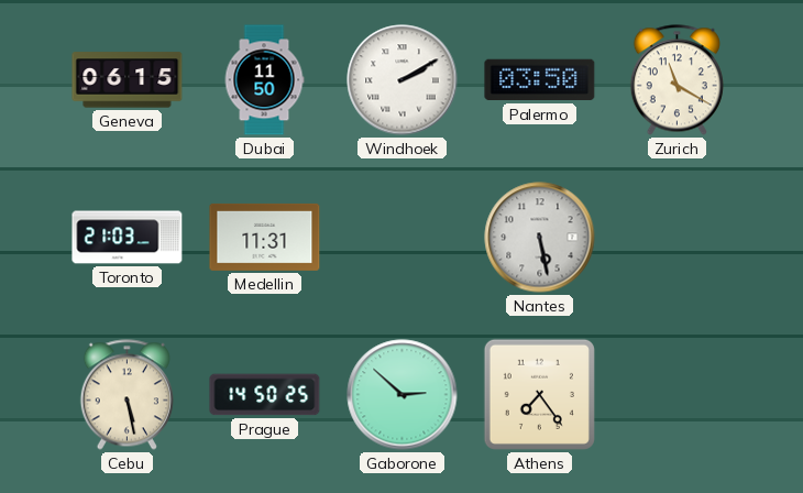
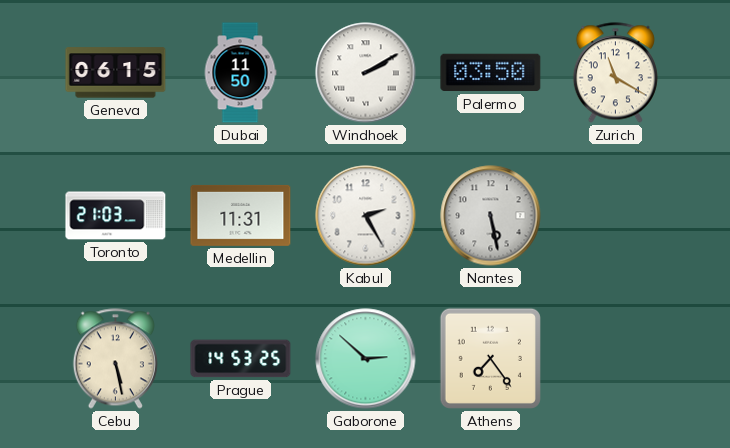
Kabul: none -> 2:25 (366, 216)
Prague: 14:50 -> 14:53 (241, 359)
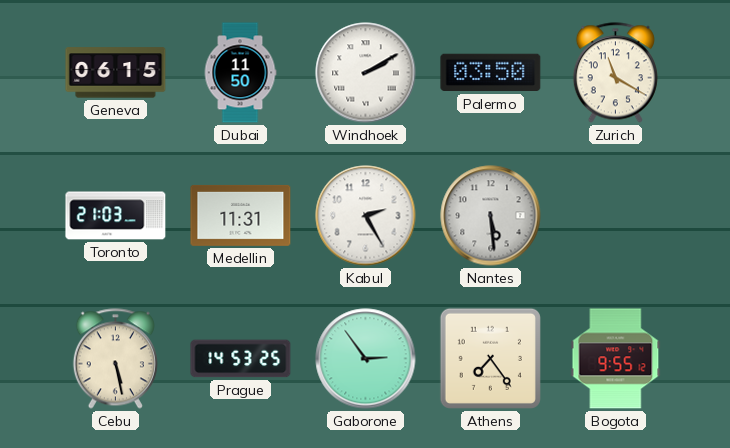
Nantes: 5:28 -> 5:29 (491, 216)
Gaborone: 2:52 -> 2:54 (366, 359)
Bogota: none -> 9:55 (616, 359)
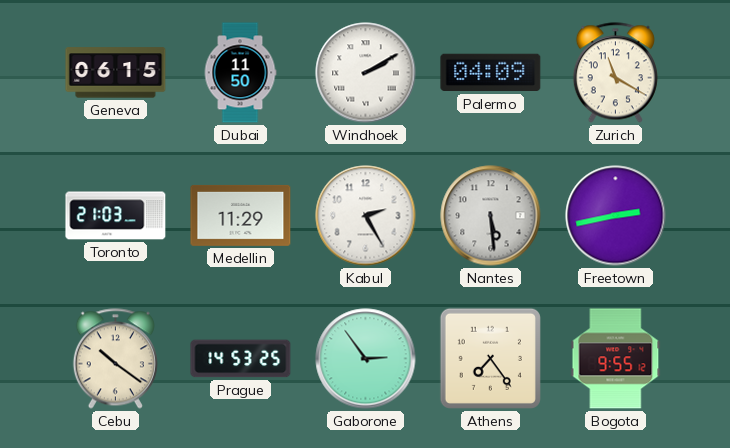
Palermo: 03:50 -> 04:09 (491, 73)
Medellin: 11:31 -> 11:29 (241, 215)
Freetown: none -> 2:43 (616, 216)
Cebu: 5:28 -> 10:21 (115, 359)
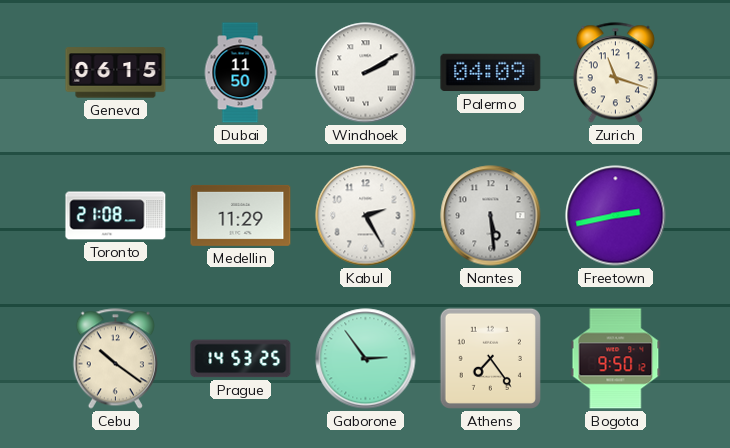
Zurich: 11:20 -> 11:18 (615, 73)
Toronto: 21:03 -> 21:08 (116, 216)
Bogota: 9:55 -> 9:50 (616, 359)
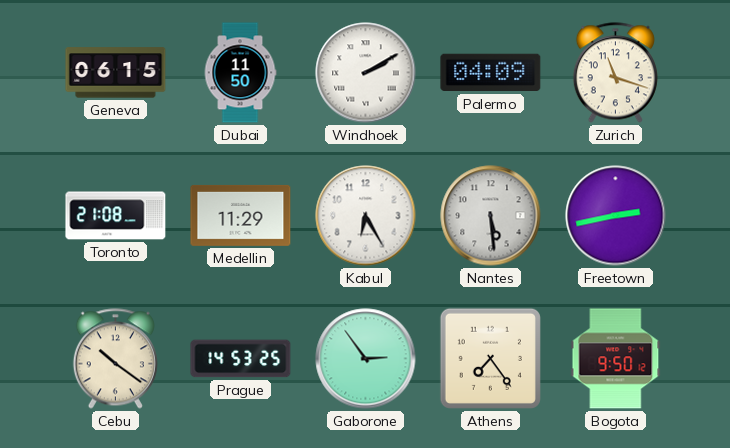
Kabul: 2:25 -> 6:25 (366, 216)
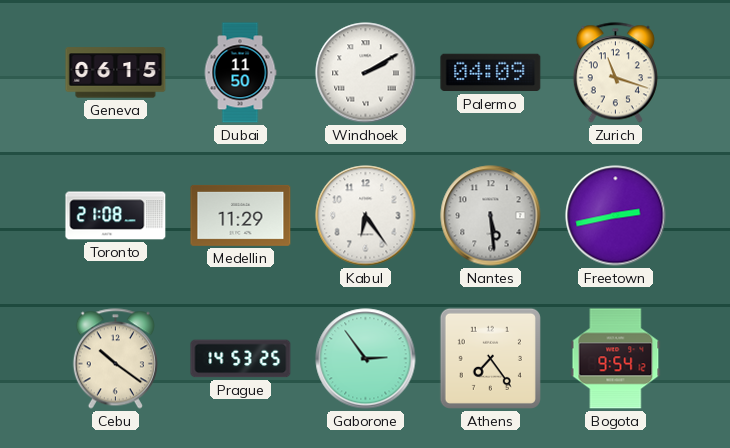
Kabul: 6:25 -> 6:24 (366, 216)
Bogota: 9:50 -> 9:54 (616, 359)
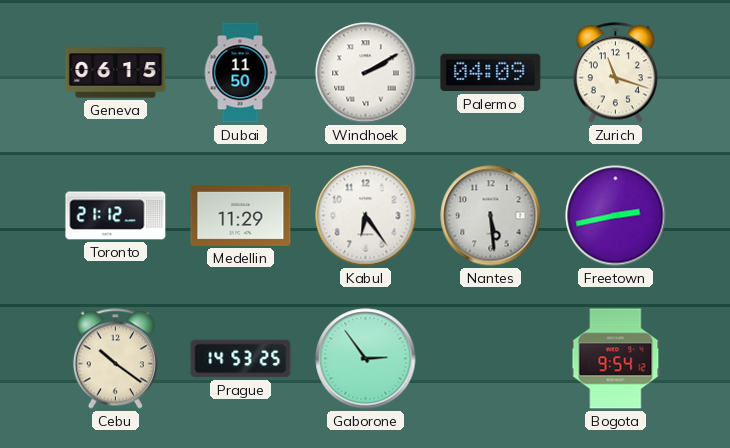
Toronto: 21:08 -> 21:12 (116, 216)
Athens: 7:24 -> none (490, 358)
